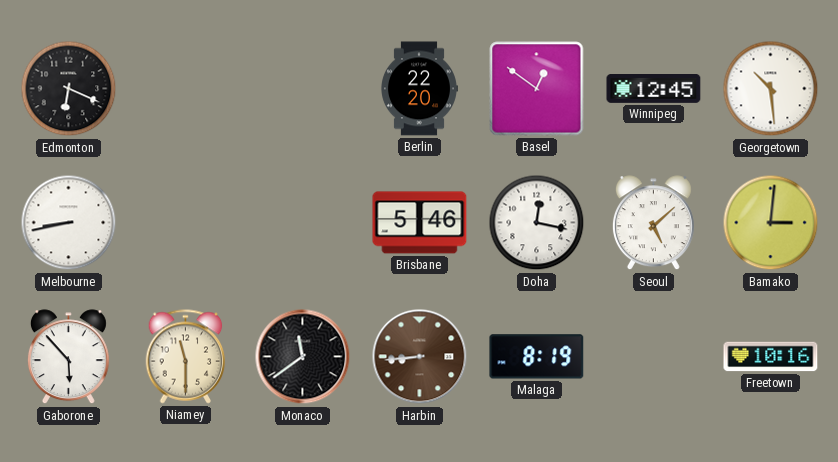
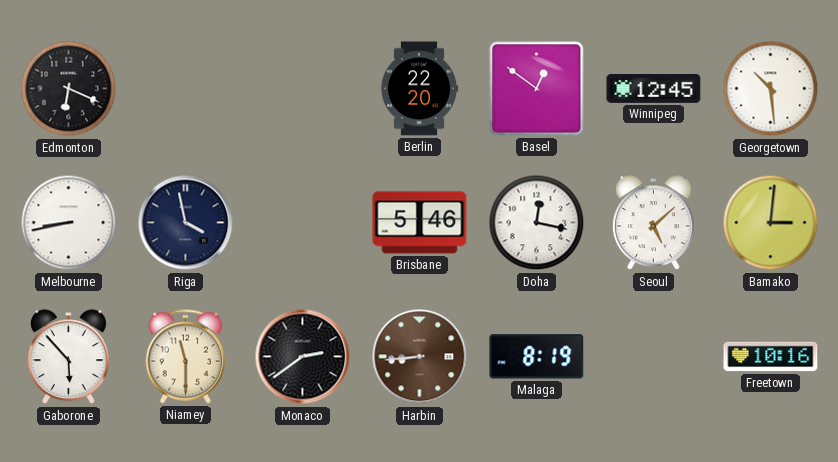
Riga: none -> 3:58 (186, 223)
Monaco: 11:39 -> 2:39 (303, 357)
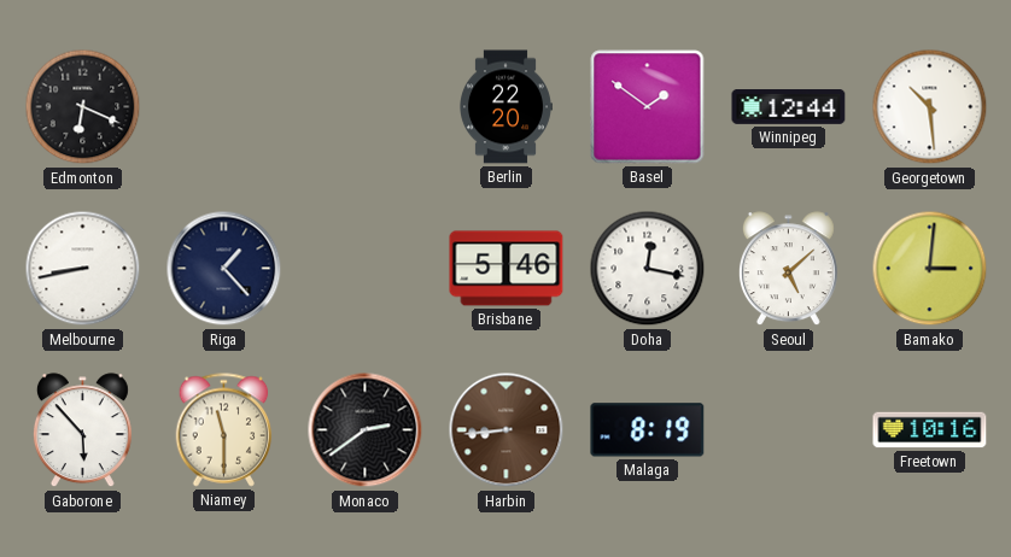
Basel: 12:51 -> 1:51 (648, 107)
Winnipeg: 12:45 -> 12:44 (789, 107)
Riga: 3:58 -> 1:23 (224, 269)
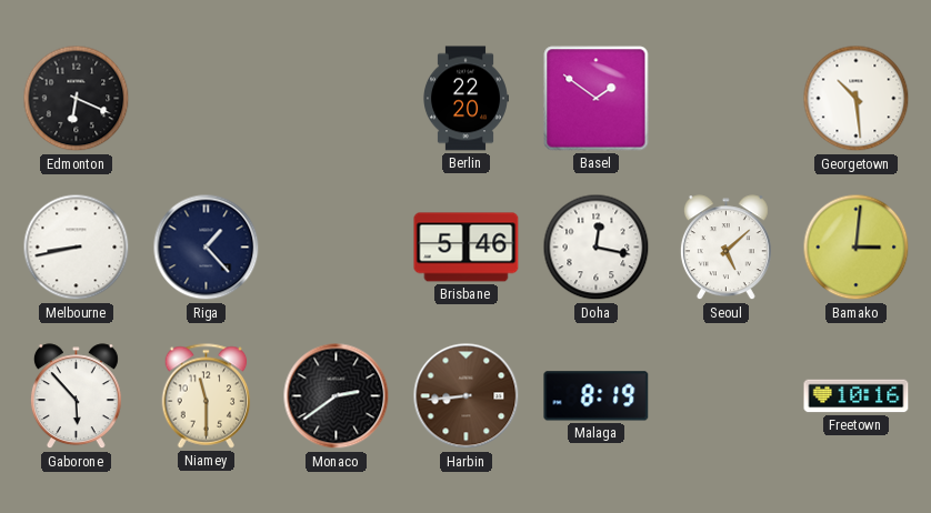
Winnipeg: 12:44 -> none (789, 107)
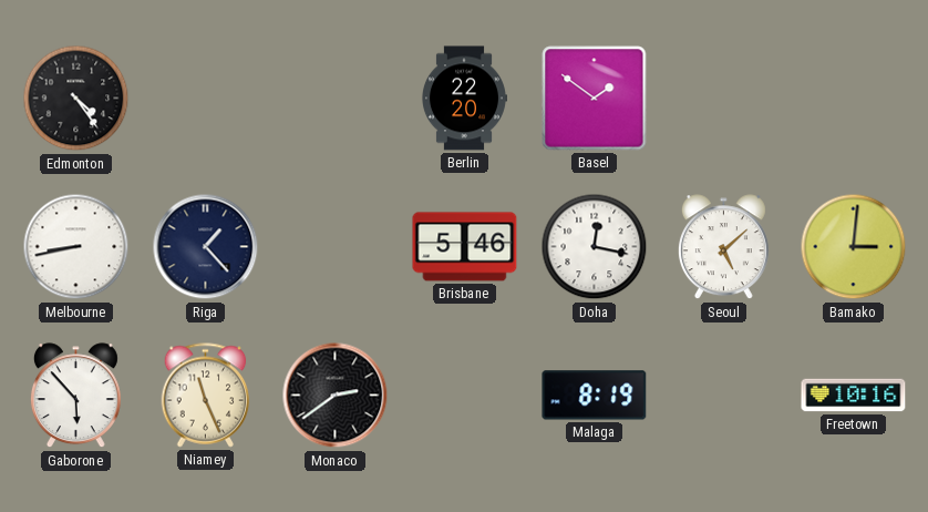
Edmonton: 6:19 -> 4:24 (76, 99)
Georgetown: 10:29 -> none (857, 99)
Niamey: 11:30 -> 11:26 (206, 396)
Harbin: 8:44 -> none (467, 396)
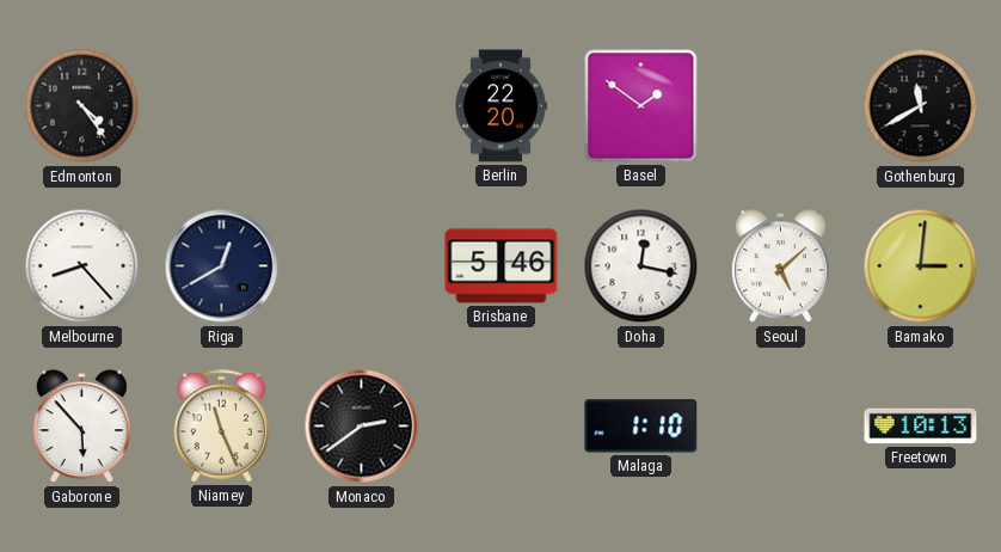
Gothenburg: none -> 11:40 (921, 106)
Melbourne: 8:43 -> 8:23 (82, 266)
Riga: 1:23 -> 12:40 (222, 266)
Malaga: 8:19 -> 1:10 (641, 427)
Freetown: 10:16 -> 10:13 (921, 427)
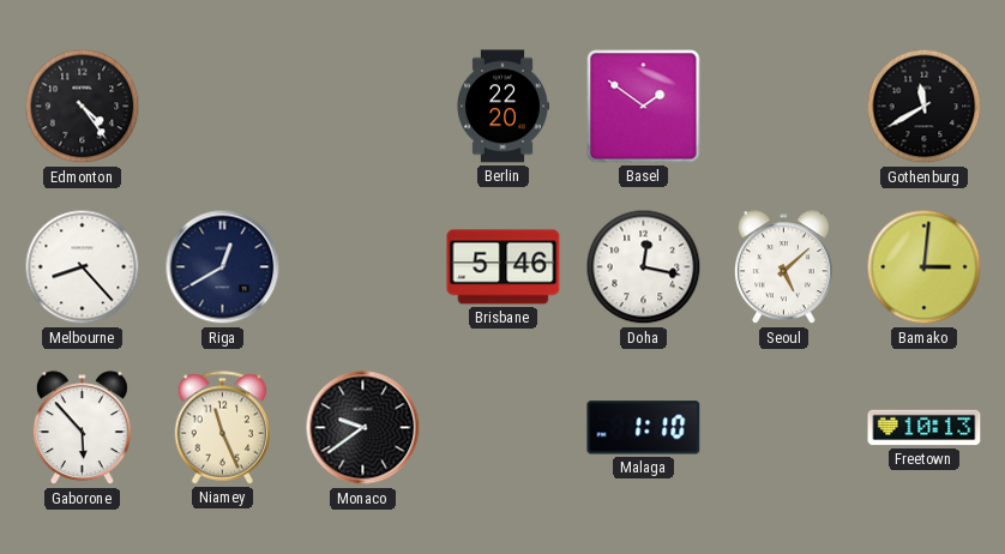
Monaco: 2:39 -> 9:39 (363, 428)
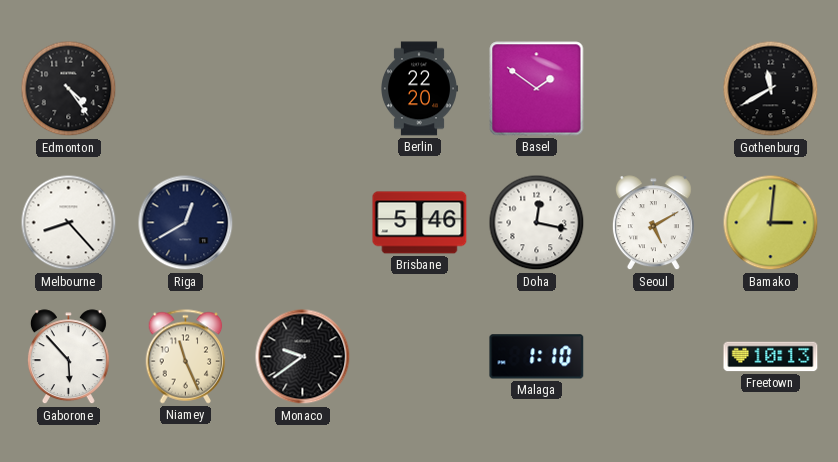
Seoul: 5:08 -> 5:10 (653, 223)
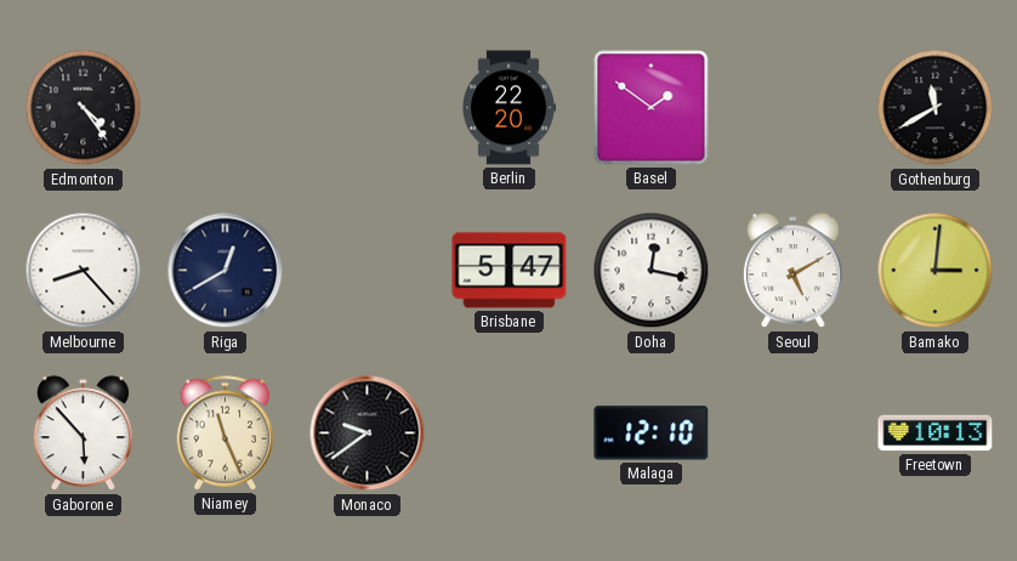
Brisbane: 5:46 -> 5:47 (510, 271)
Malaga: 1:10 -> 12:10 (652, 433)
